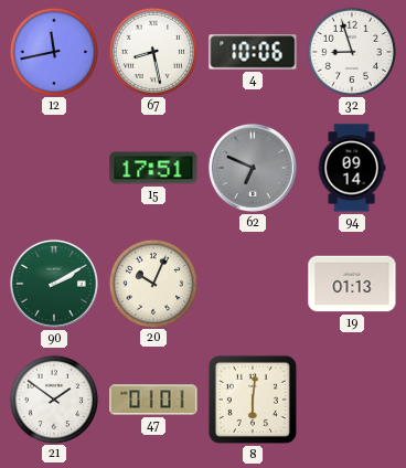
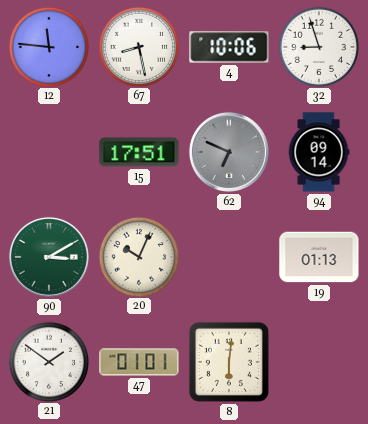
12: 11:43 -> 11:46 (48, 46)
90: 2:10 -> 3:10 (49, 257)
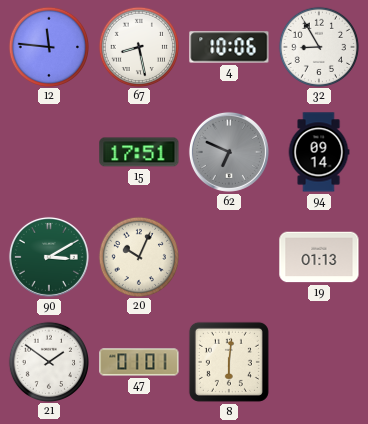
32: 8:57 -> 8:55 (318, 46)
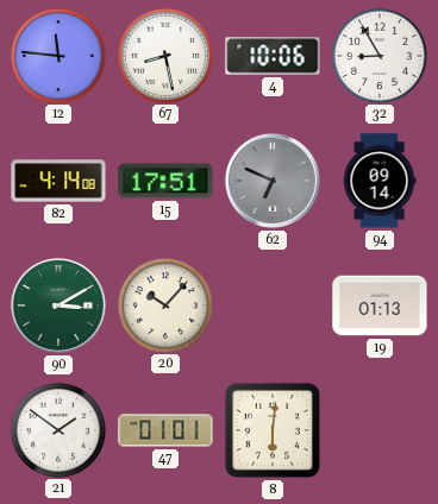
82: none -> 4:14 (58, 181)
20: 10:04 -> 10:07 (164, 304)
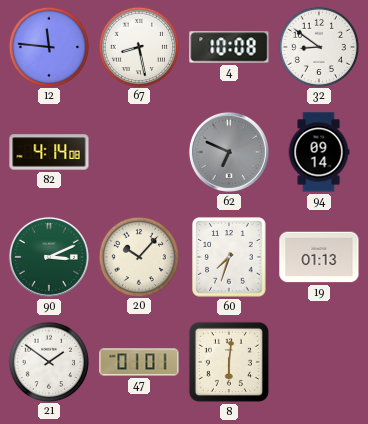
4: 10:06 -> 10:08 (229, 47)
32: 8:55 -> 8:51 (318, 46)
15: 17:51 -> none (165, 181)
90: 3:10 -> 3:11 (49, 257)
60: none -> 7:33 (229, 257)
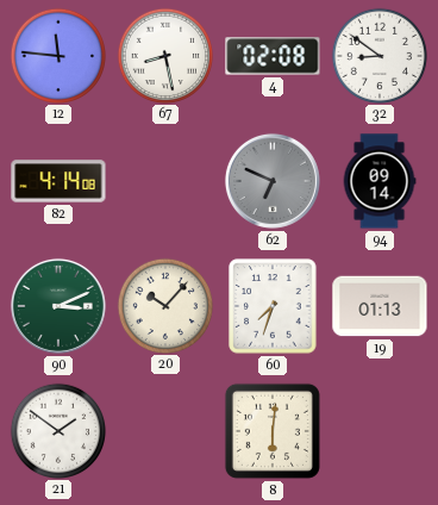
4: 10:08 -> 02:08 (273, 56)
47: 01:01 -> none (139, 362)
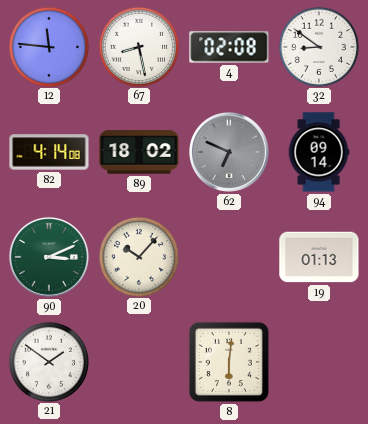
89: none -> 18:02 (139, 152)
60: 7:33 -> none (273, 306)
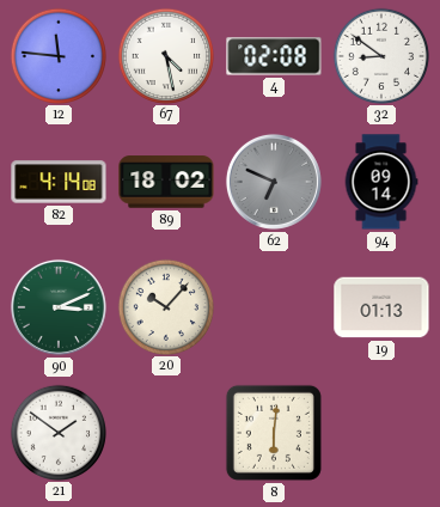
67: 8:28 -> 4:28 (165, 55)
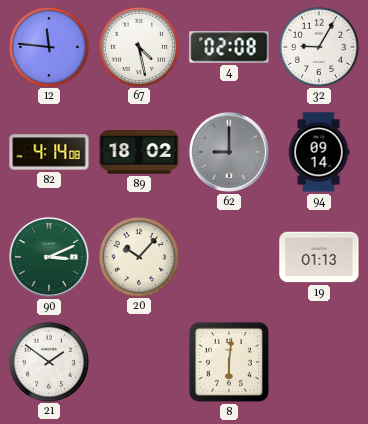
32: 8:51 -> 9:05 (318, 46)
62: 6:49 -> 9:00 (229, 152)
